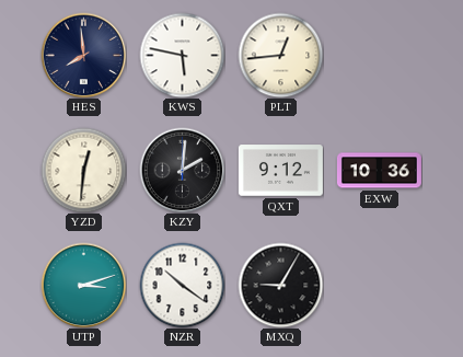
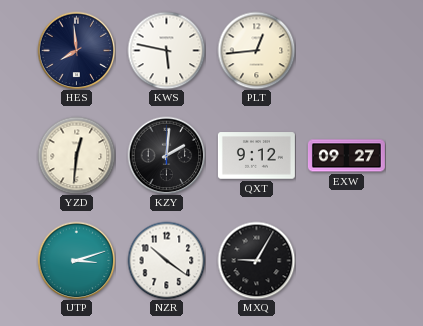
EXW: 10:36 -> 09:27 (346, 156)
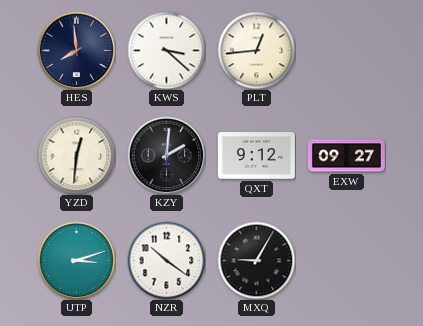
KWS: 5:47 -> 3:22 (166, 50)
